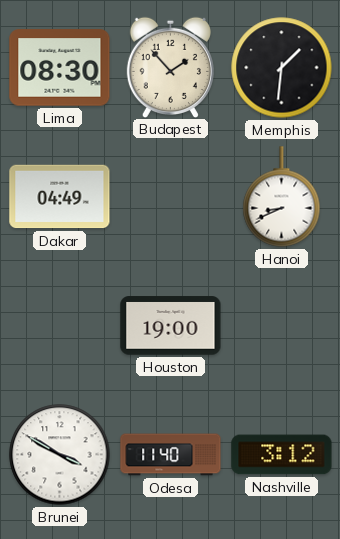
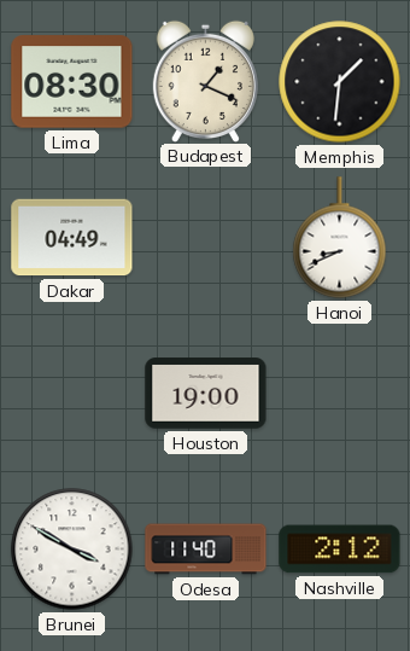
Budapest: 1:53 -> 1:19 (205, 81)
Nashville: 3:12 -> 2:12 (340, 550)
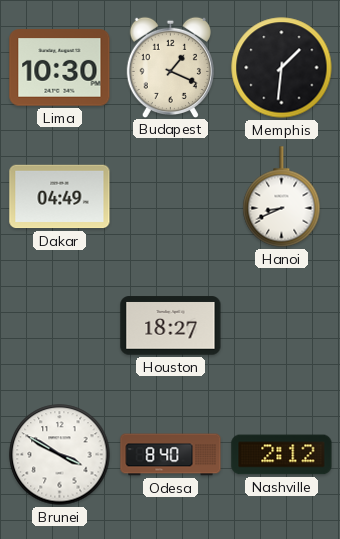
Lima: 08:30 -> 10:30 (60, 68)
Houston: 19:00 -> 18:27 (171, 326)
Odesa: 11:40 -> 8:40 (171, 455)
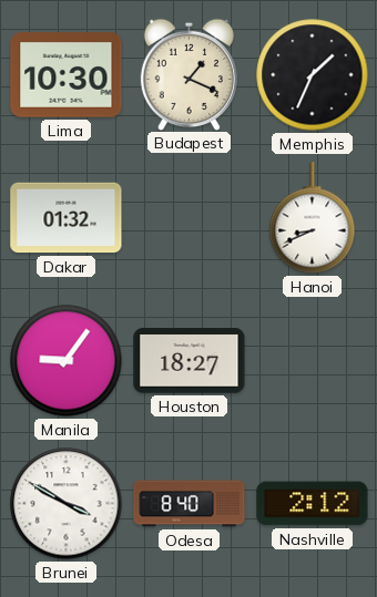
Memphis: 1:31 -> 1:34 (313, 75)
Dakar: 04:49 -> 01:32 (67, 218)
Manila: none -> 9:06 (67, 361)
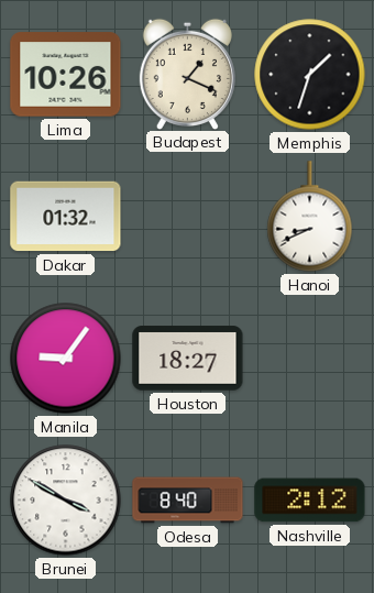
Lima: 10:30 -> 10:26 (66, 75)
Memphis: 1:34 -> 1:33 (310, 75)
